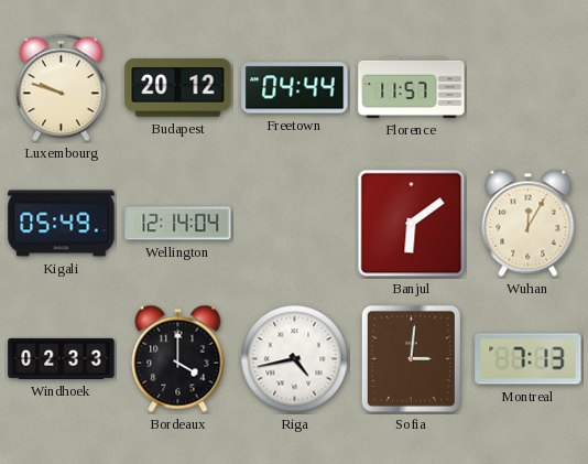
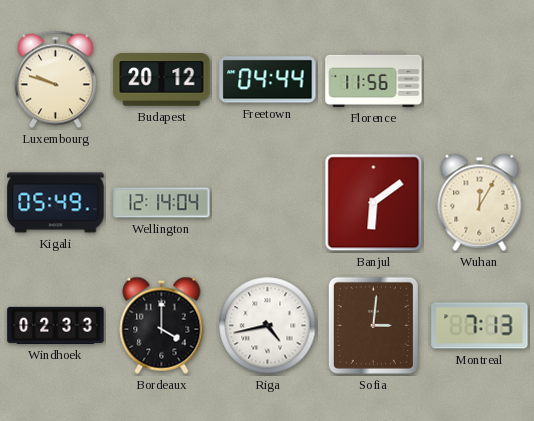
Florence: 11:57 -> 11:56 (374, 79)
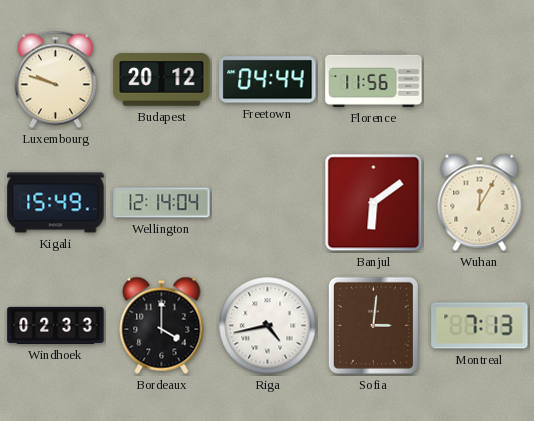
Kigali: 05:49 -> 15:49 (56, 203)
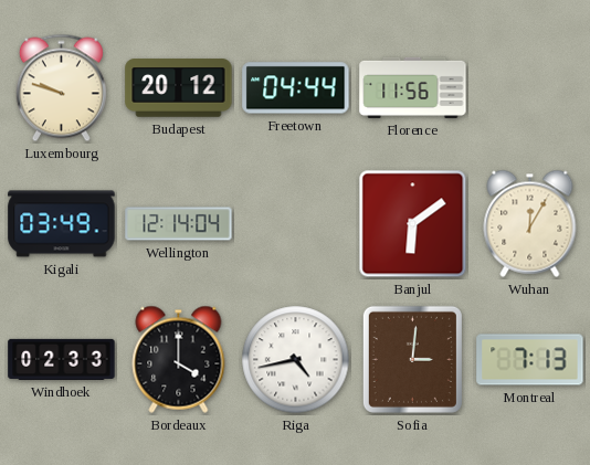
Kigali: 15:49 -> 03:49 (62, 224)
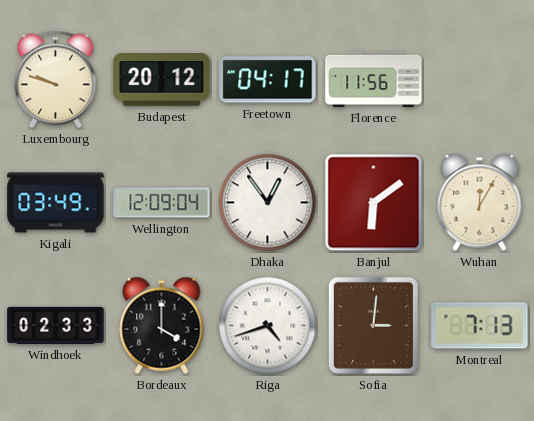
Freetown: 04:44 -> 04:17 (268, 80)
Wellington: 12:14 -> 12:09 (162, 203)
Dhaka: none -> 12:54 (268, 203)
Riga: 4:43 -> 4:42 (268, 326)
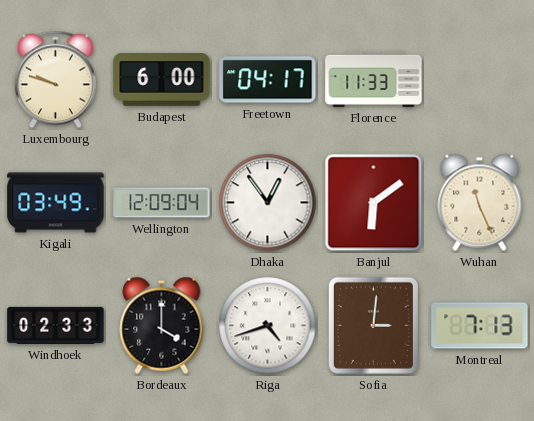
Budapest: 20:12 -> 6:00 (162, 80)
Florence: 11:56 -> 11:33 (374, 79)
Wuhan: 12:05 -> 11:26 (480, 202)
